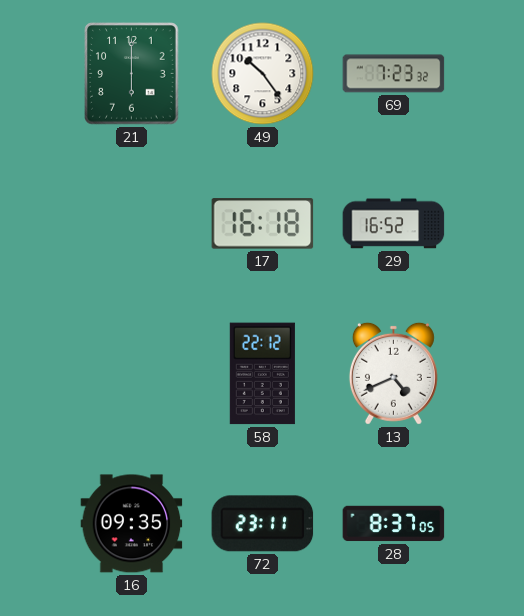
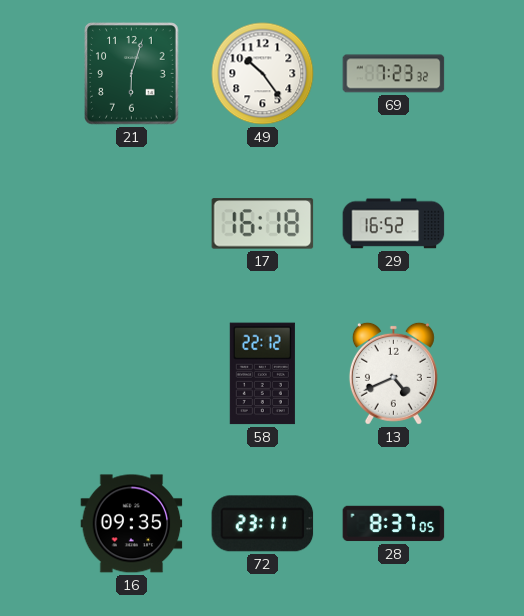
21: 6:00 -> 6:03 (132, 74)
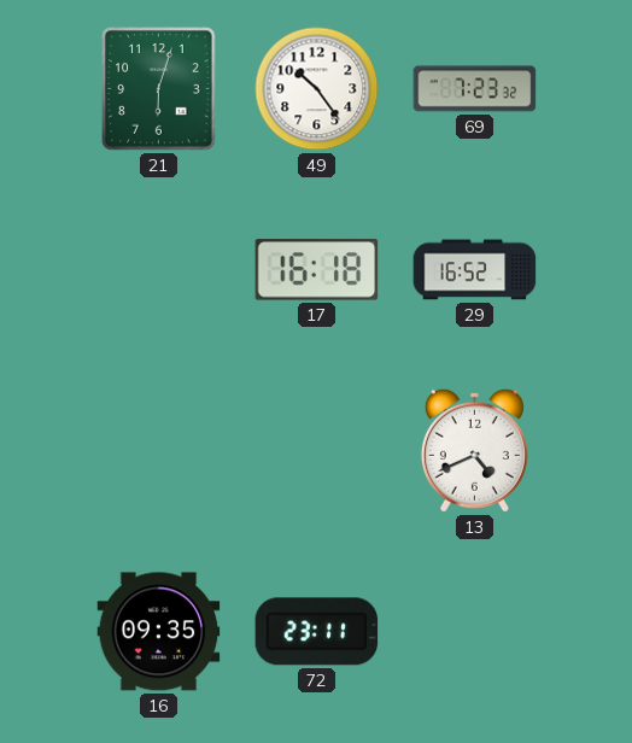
58: 22:12 -> none (262, 374)
28: 8:37 -> none (394, 524)
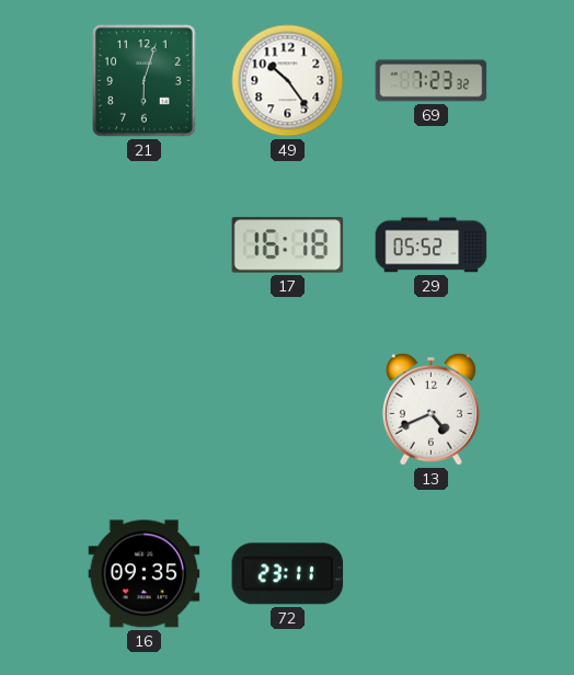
29: 16:52 -> 05:52 (432, 245)
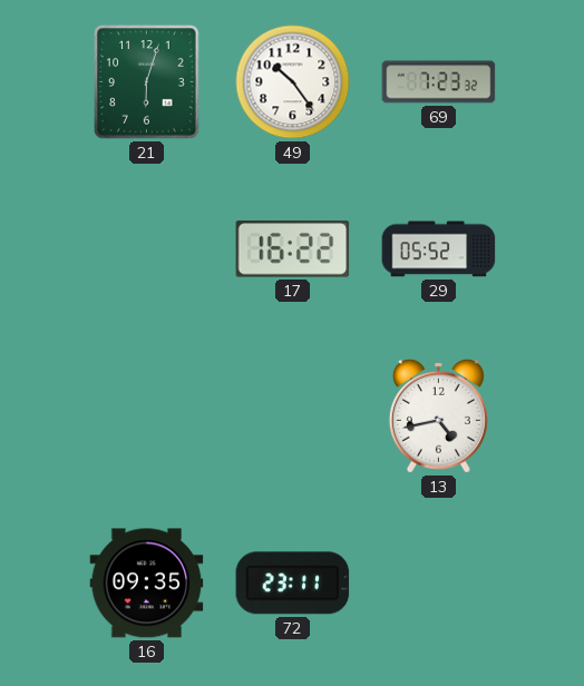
17: 16:18 -> 16:22 (293, 249)
13: 4:41 -> 4:43 (438, 415)
